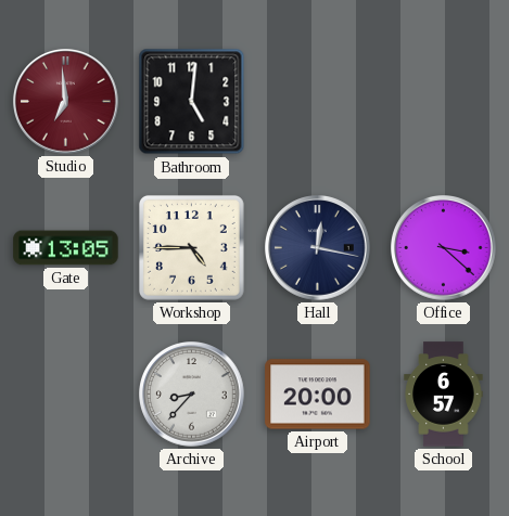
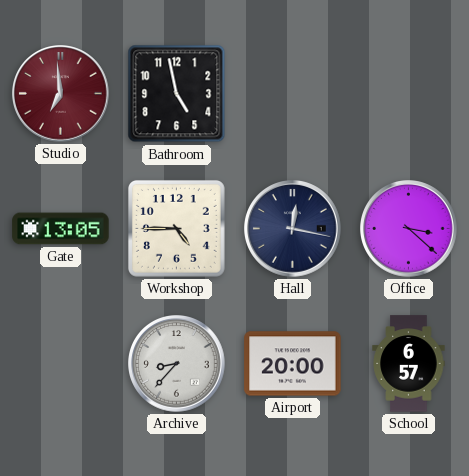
Bathroom: 5:01 -> 4:58 (177, 94)
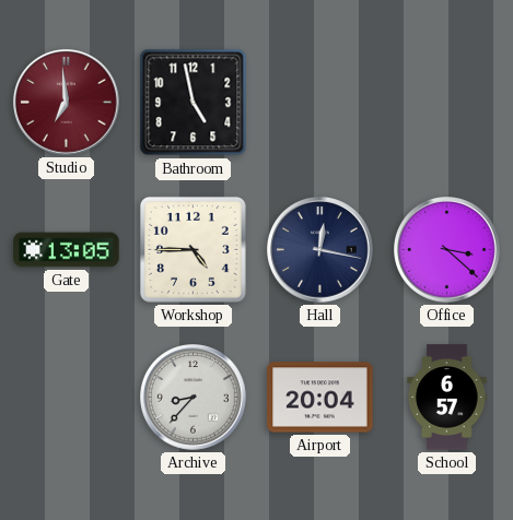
Airport: 20:00 -> 20:04 (320, 398)
